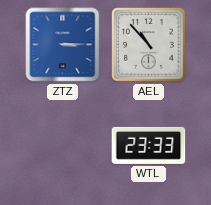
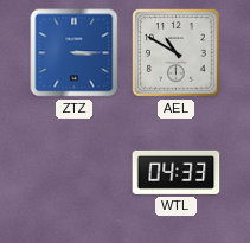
AEL: 10:53 -> 10:50 (177, 53)
WTL: 23:33 -> 04:33 (177, 172)
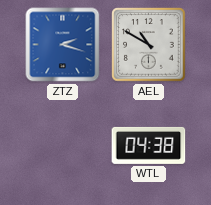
ZTZ: 3:15 -> 2:18 (63, 45)
WTL: 04:33 -> 04:38 (149, 145)
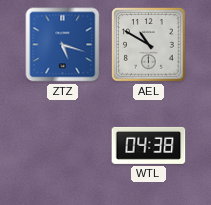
ZTZ: 2:18 -> 5:18 (63, 45)
